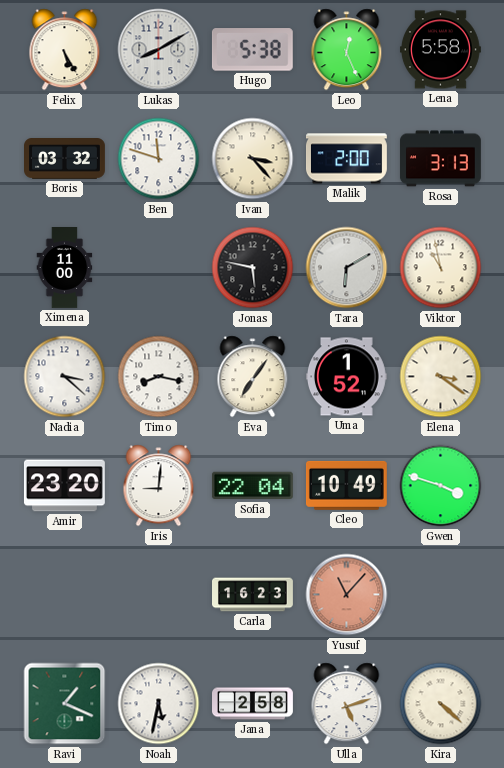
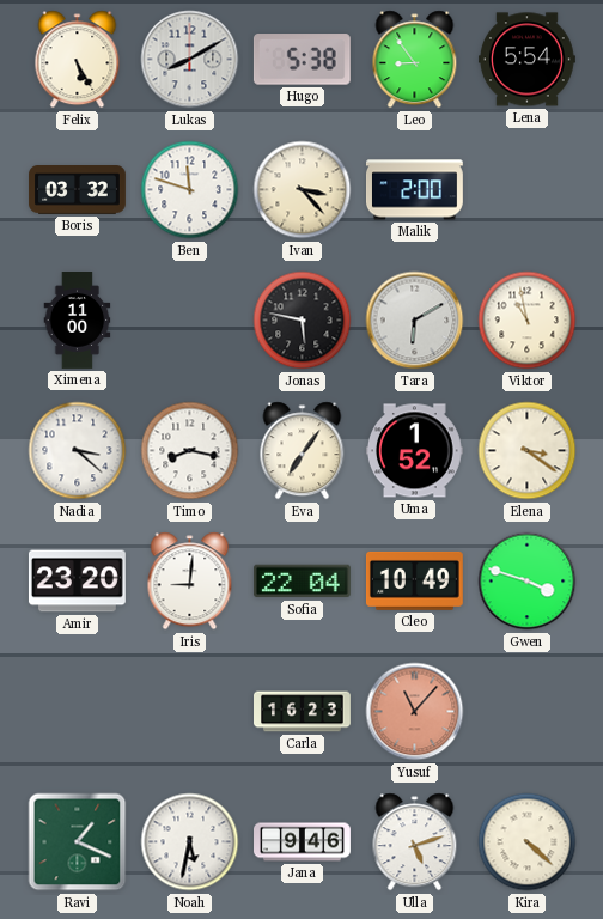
Leo: 12:26 -> 8:54 (415, 60)
Lena: 5:58 -> 5:54 (528, 60)
Rosa: 3:13 -> none (440, 159)
Jana: 2:58 -> 9:46 (303, 842)
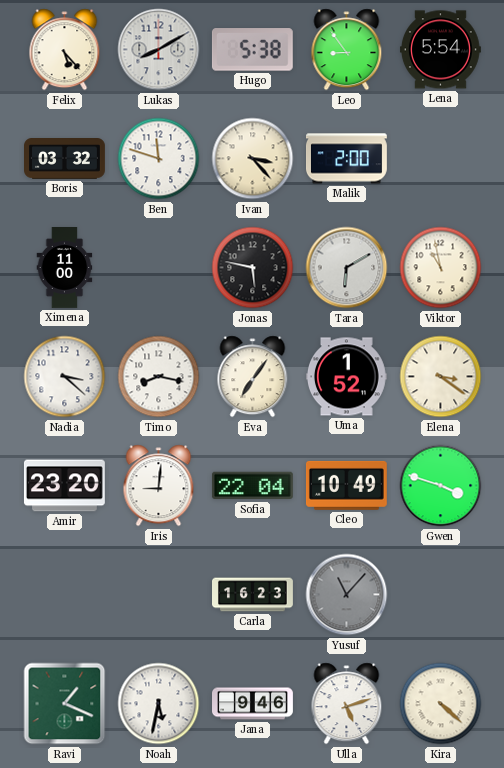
Felix: 5:25 -> 5:23 (65, 50)
Yusuf dial: salmon -> grey (347, 595)
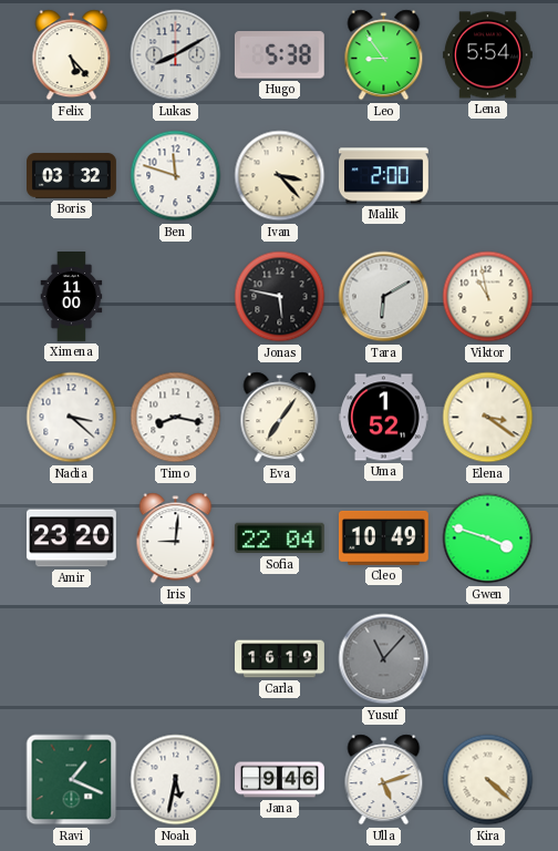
Carla: 16:23 -> 16:19 (280, 659)
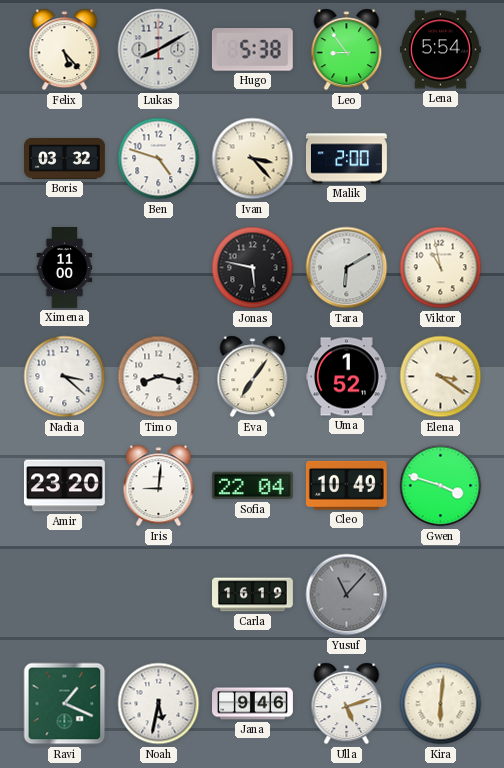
Ben: 11:48 -> 4:48 (159, 159)
Kira: 4:22 -> 6:01 (441, 704)
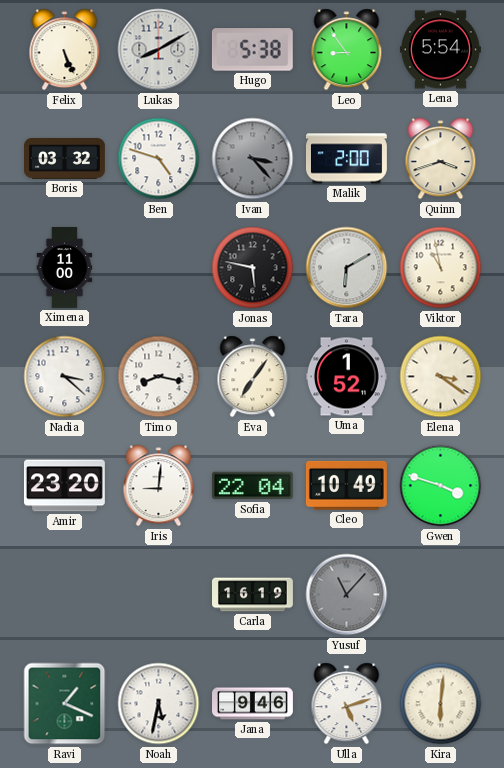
Felix: 5:23 -> 5:26 (65, 50)
Ivan dial: cream -> grey (253, 159)
Quinn: none -> 3:42 (441, 159)
